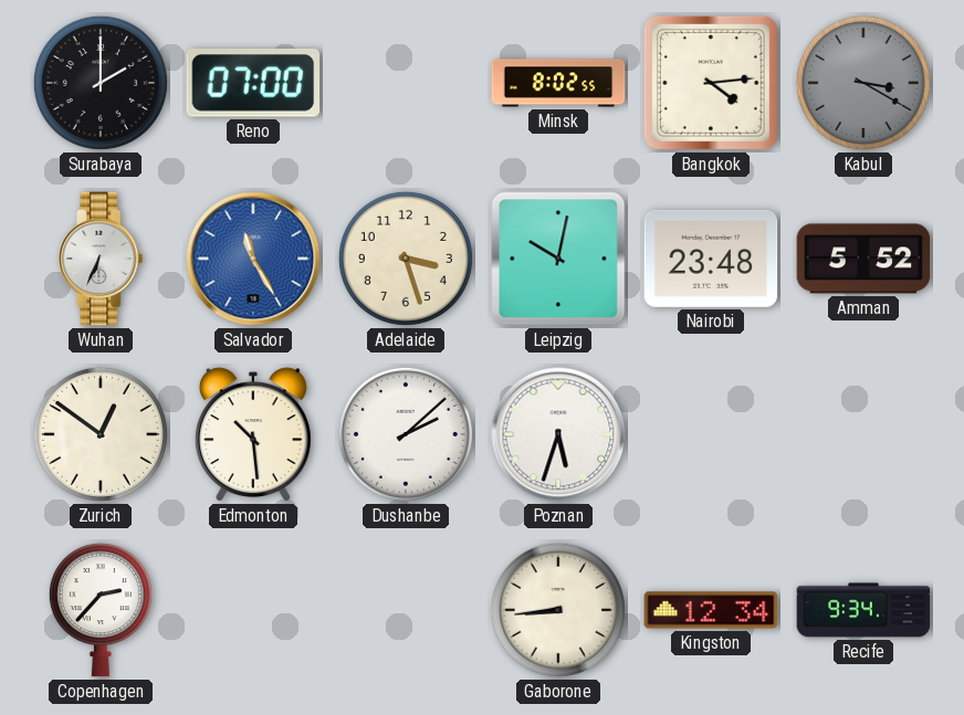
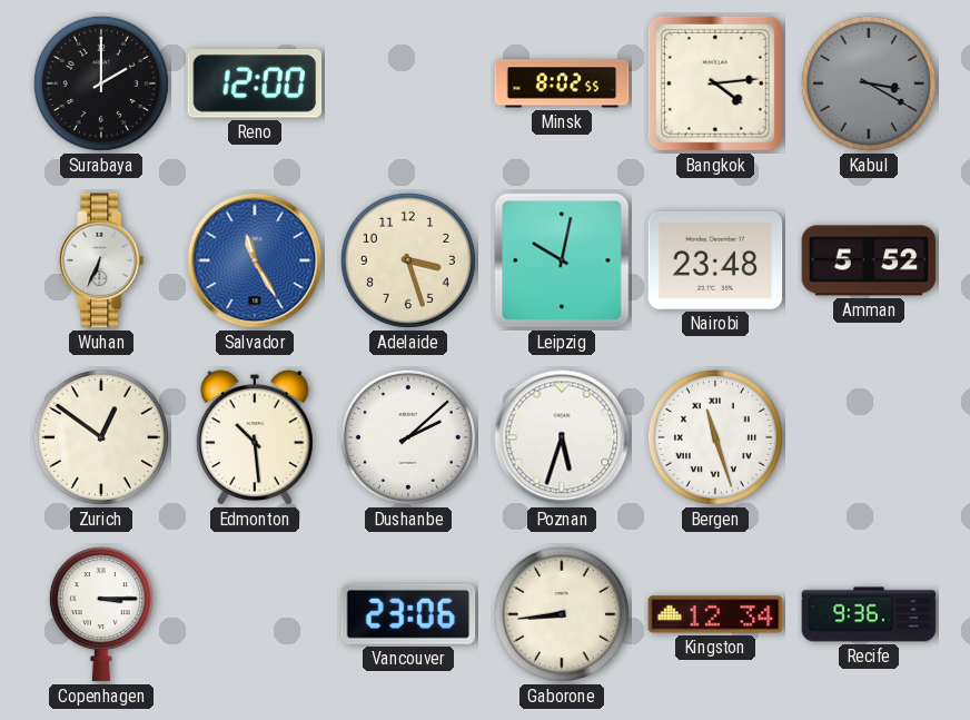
Reno: 07:00 -> 12:00 (255, 85)
Bergen: none -> 11:27 (715, 437)
Copenhagen: 2:37 -> 3:15 (101, 614)
Vancouver: none -> 23:06 (408, 614)
Recife: 9:34 -> 9:36 (869, 614)
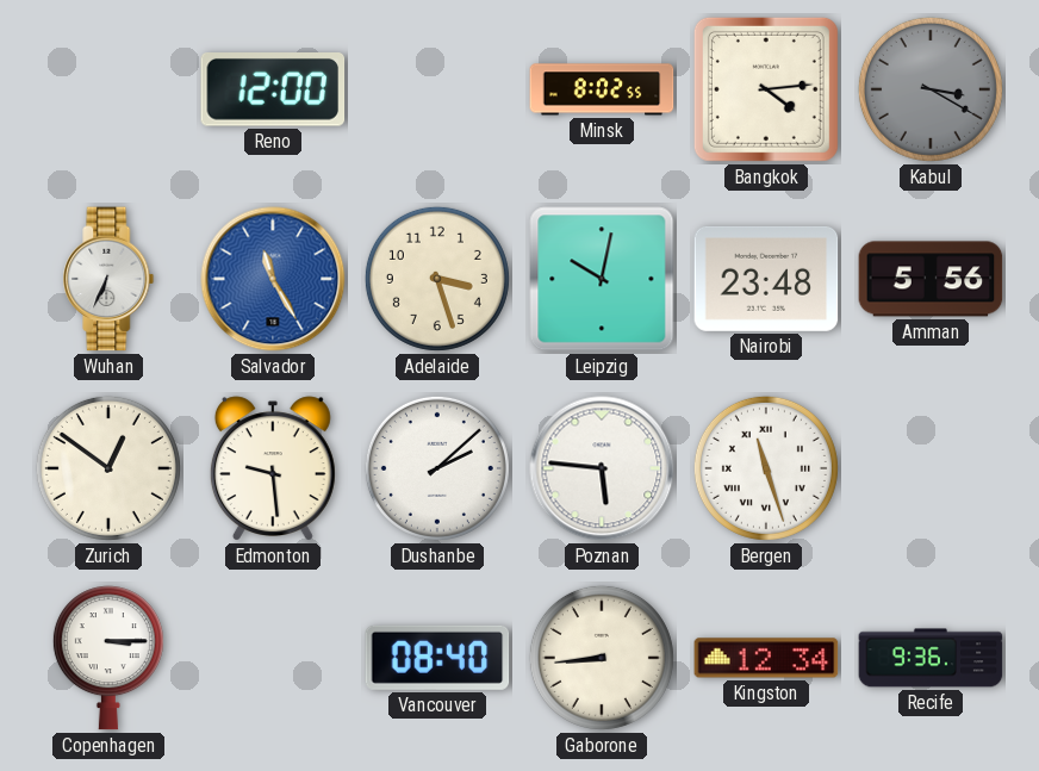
Surabaya: 2:00 -> none (101, 83)
Amman: 5:52 -> 5:56 (931, 279)
Edmonton: 10:29 -> 9:29 (273, 468)
Poznan: 5:33 -> 5:46 (602, 468)
Vancouver: 23:06 -> 08:40 (437, 658)
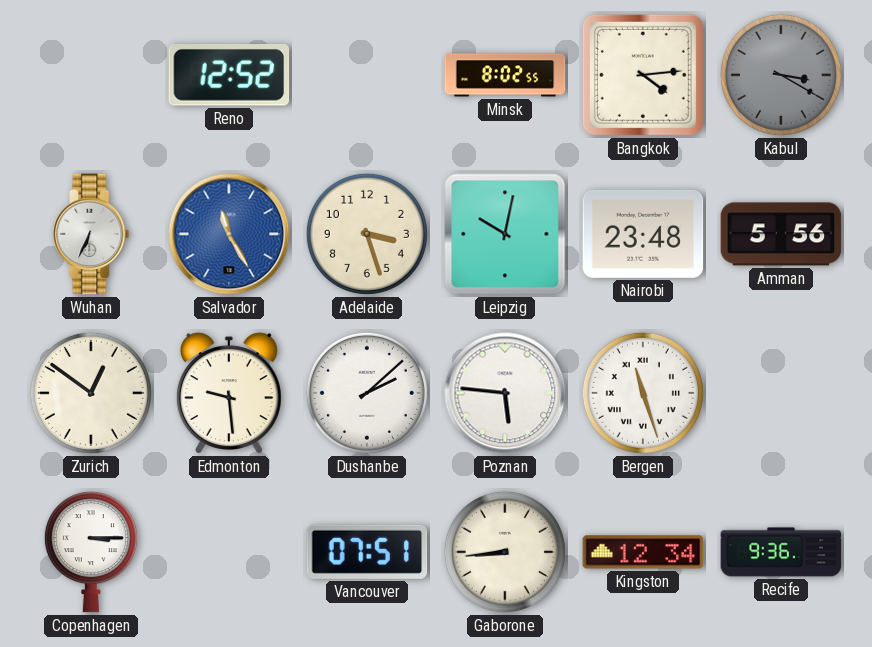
Reno: 12:00 -> 12:52 (229, 76)
Vancouver: 08:40 -> 07:51 (367, 552)
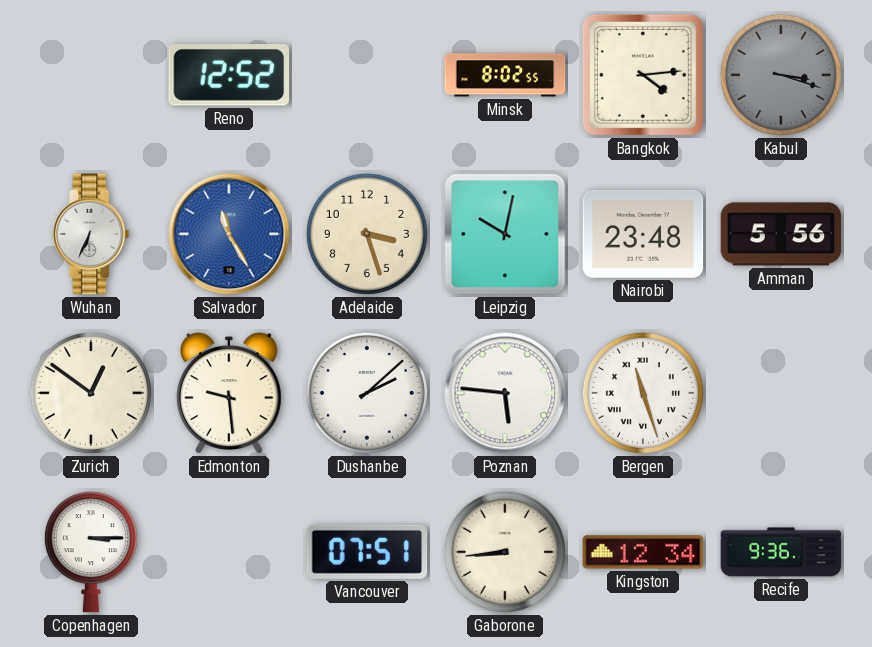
Kabul: 3:20 -> 3:18 (781, 75)
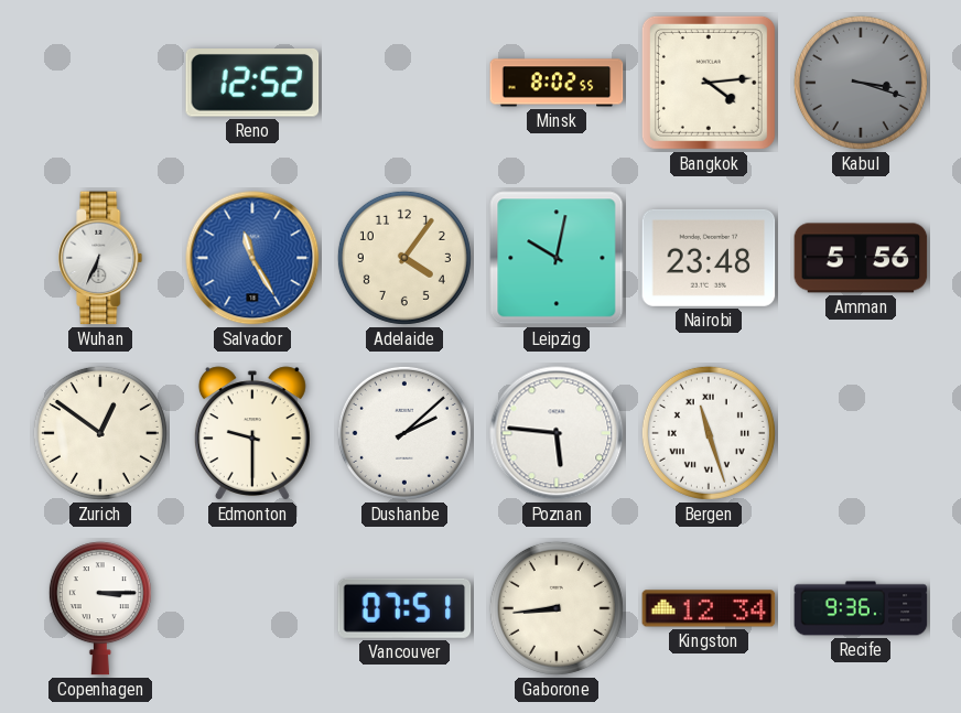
Adelaide: 3:27 -> 4:06 (404, 258)
Edmonton: 9:29 -> 9:30 (252, 433)
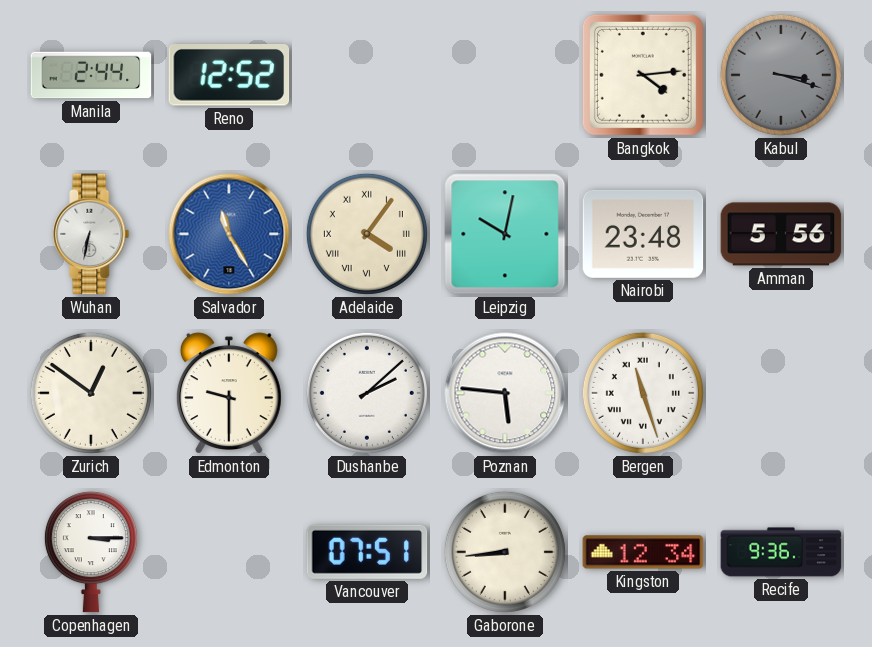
Manila: none -> 2:44 (91, 75)
Minsk: 8:02 -> none (557, 83)
Wuhan: 6:34 -> 6:32 (91, 234)
Adelaide numerals: Arabic -> Roman (367, 234)
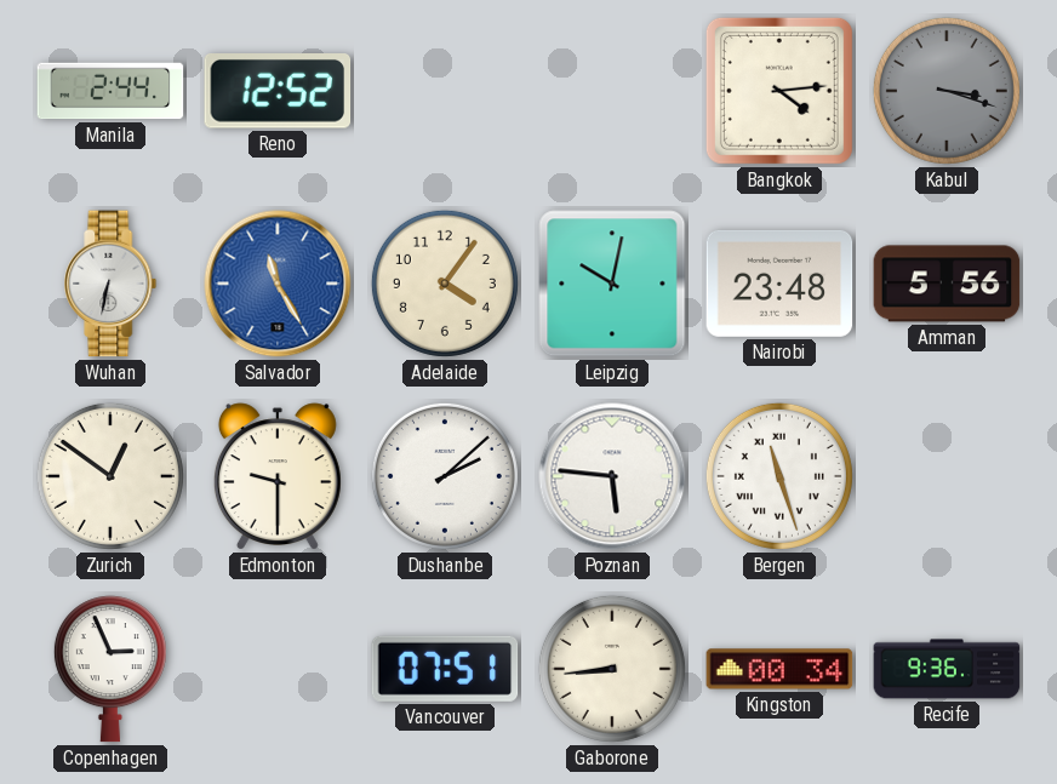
Adelaide numerals: Roman -> Arabic (445, 284)
Copenhagen: 3:15 -> 2:56 (110, 669)
Kingston: 12:34 -> 00:34 (779, 669)
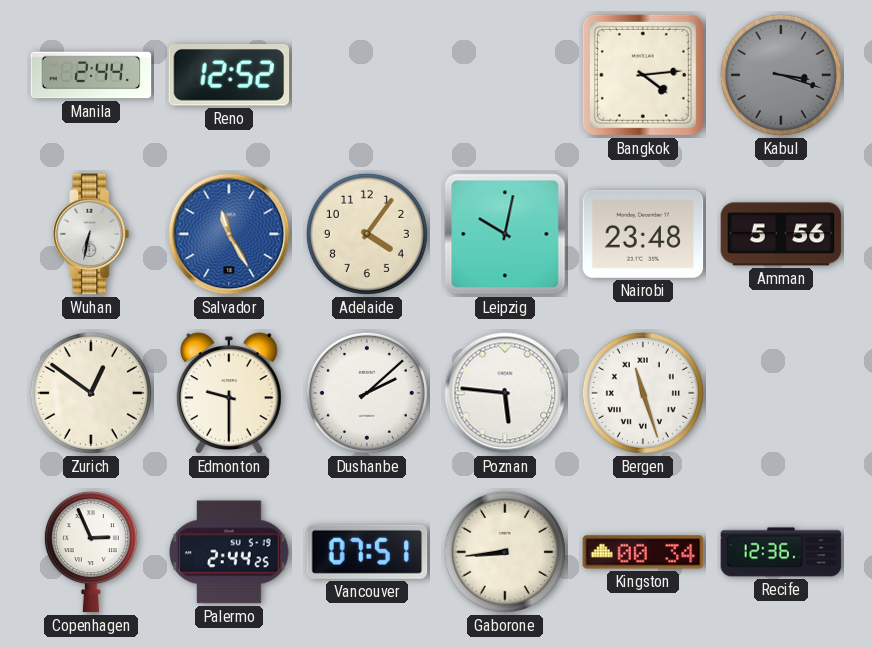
Palermo: none -> 2:44 (229, 552)
Recife: 9:36 -> 12:36 (781, 552)
